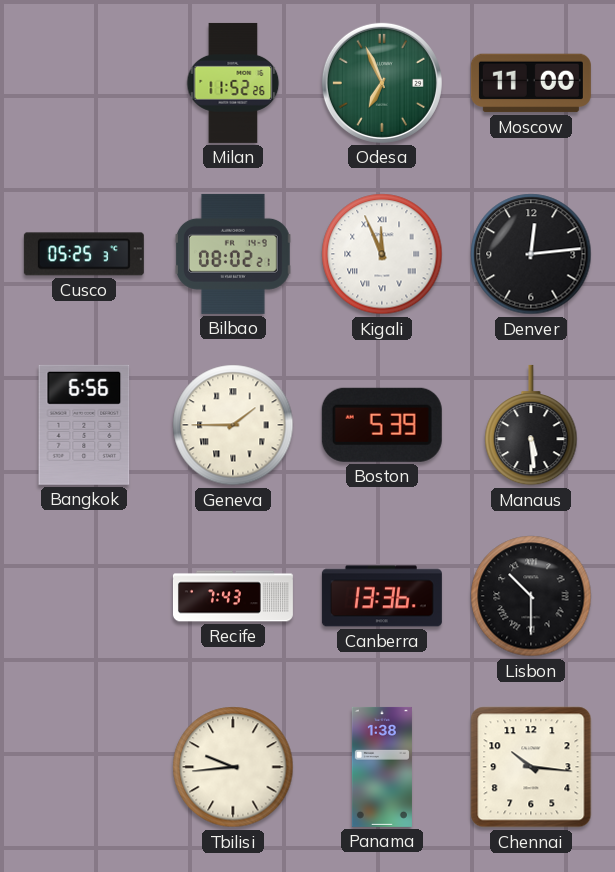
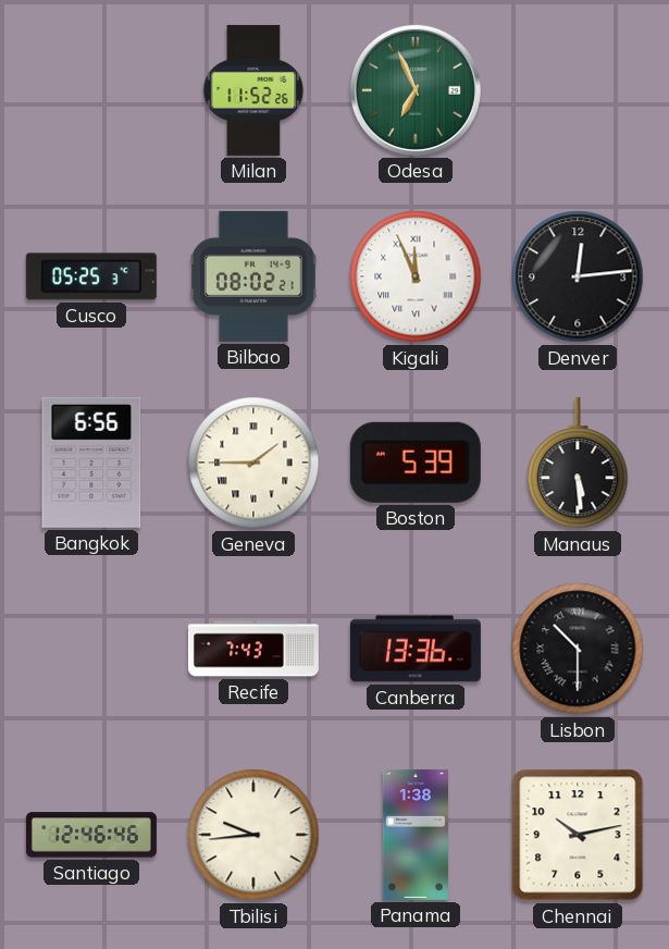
Moscow: 11:00 -> none (531, 83)
Santiago: none -> 12:46 (91, 835)
Chennai: 10:16 -> 10:13 (578, 835)
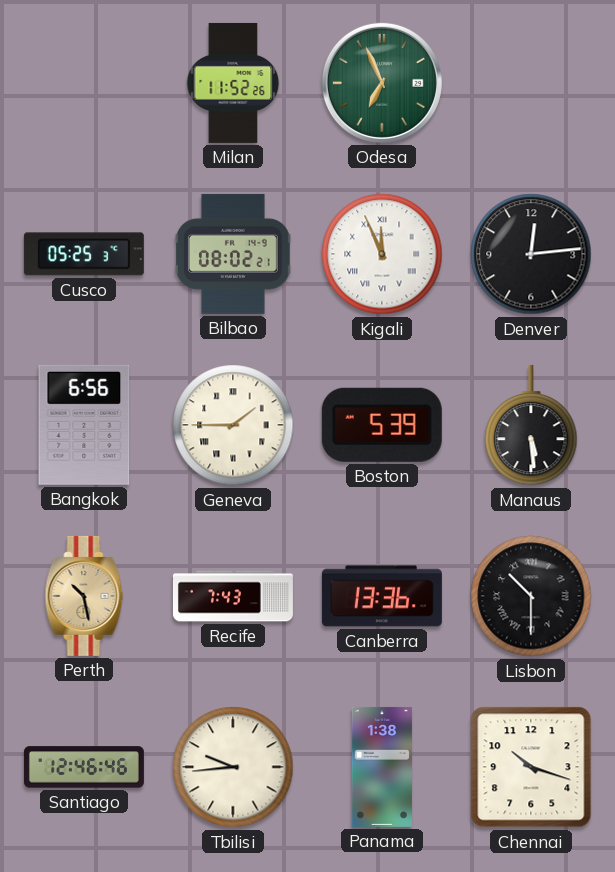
Perth: none -> 10:28 (84, 596)
Chennai: 10:13 -> 10:18 (531, 767)
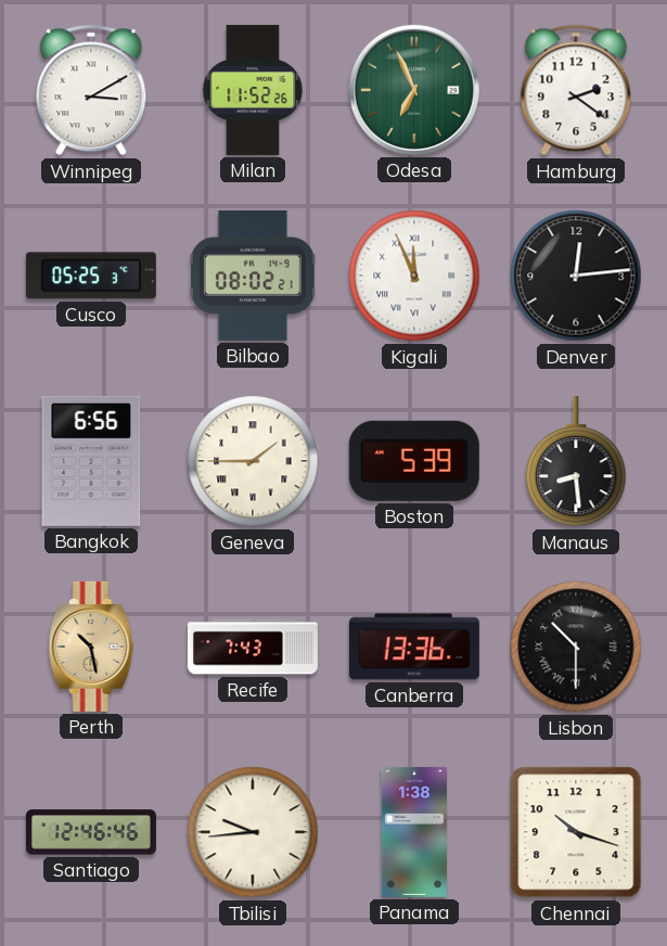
Winnipeg: none -> 3:10 (91, 90)
Hamburg: none -> 2:21 (576, 90)
Manaus: 5:29 -> 8:29 (576, 461)
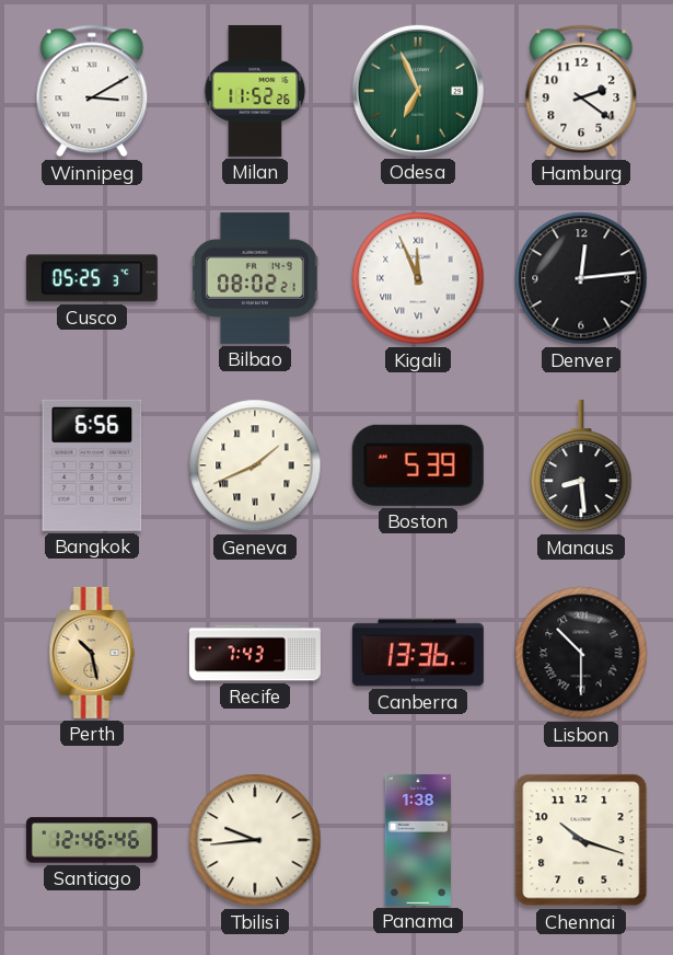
Geneva: 1:45 -> 1:41 (255, 465)
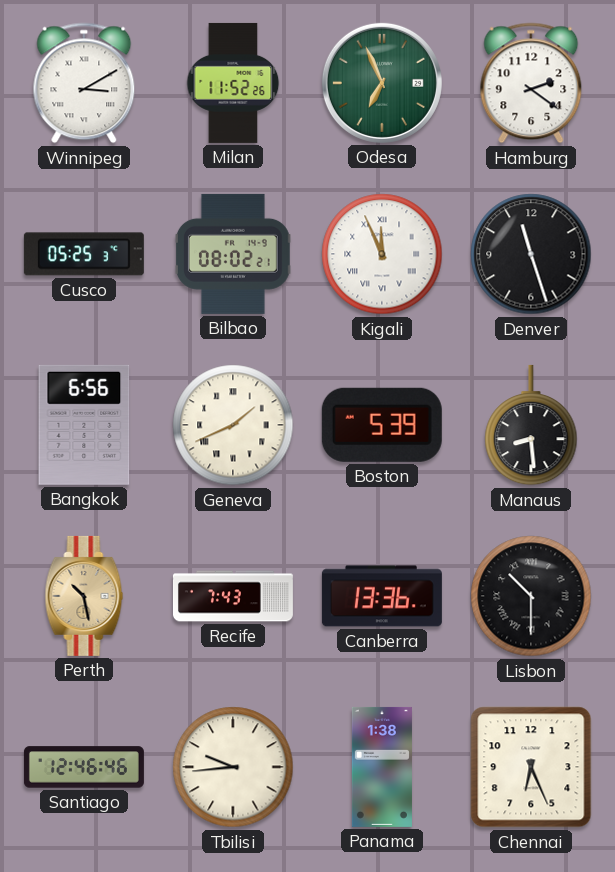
Denver: 12:14 -> 11:27 (531, 254)
Chennai: 10:18 -> 6:26 (531, 767)
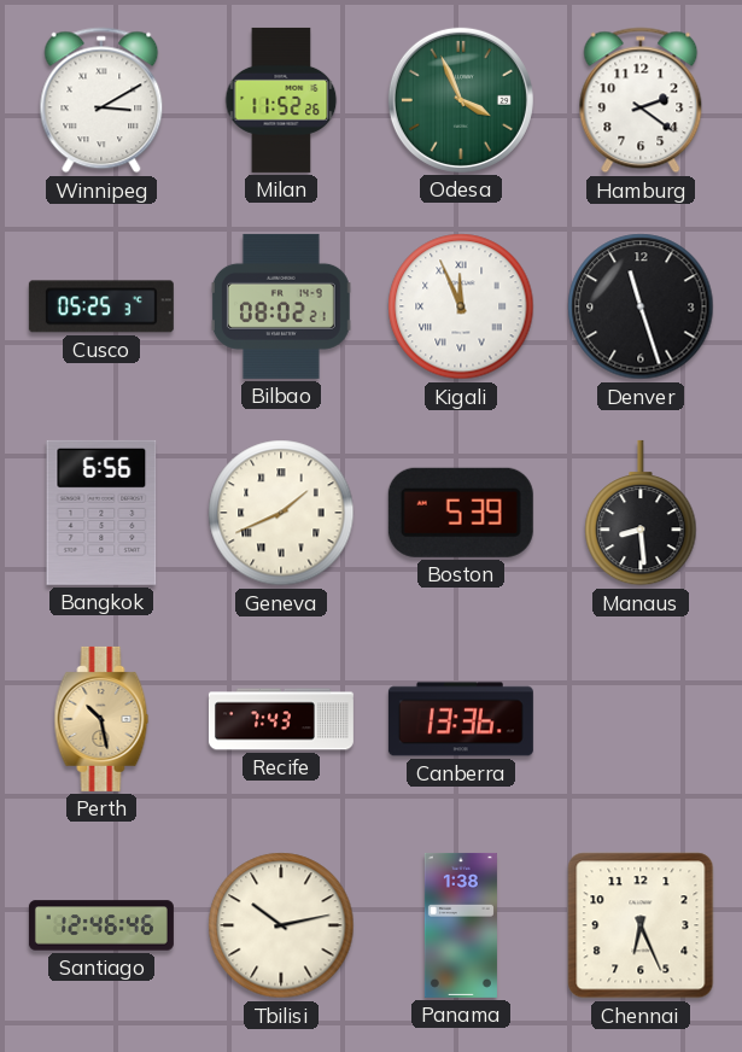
Odesa: 6:56 -> 3:56 (461, 100)
Lisbon: 10:30 -> none (531, 596)
Tbilisi: 9:44 -> 10:13 (281, 925)
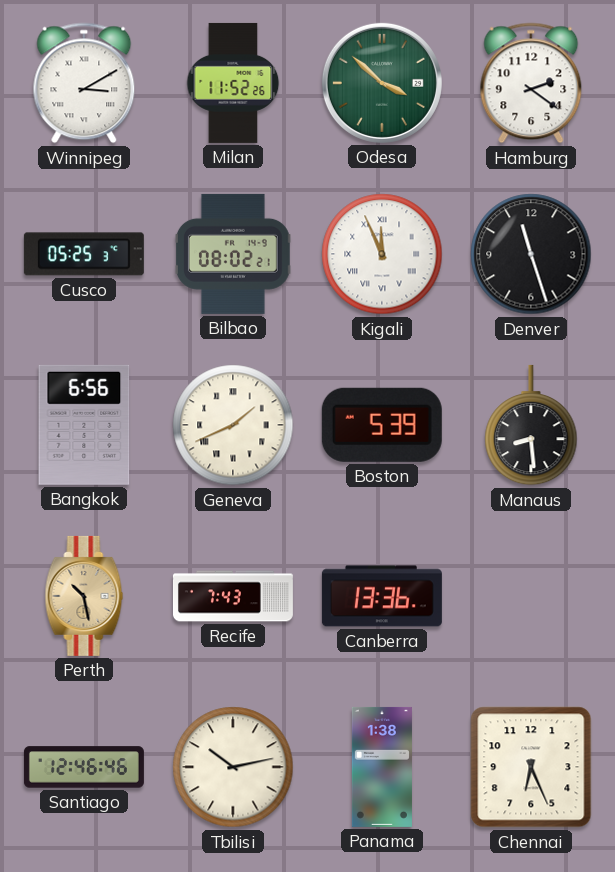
Odesa: 3:56 -> 3:52 (382, 83)
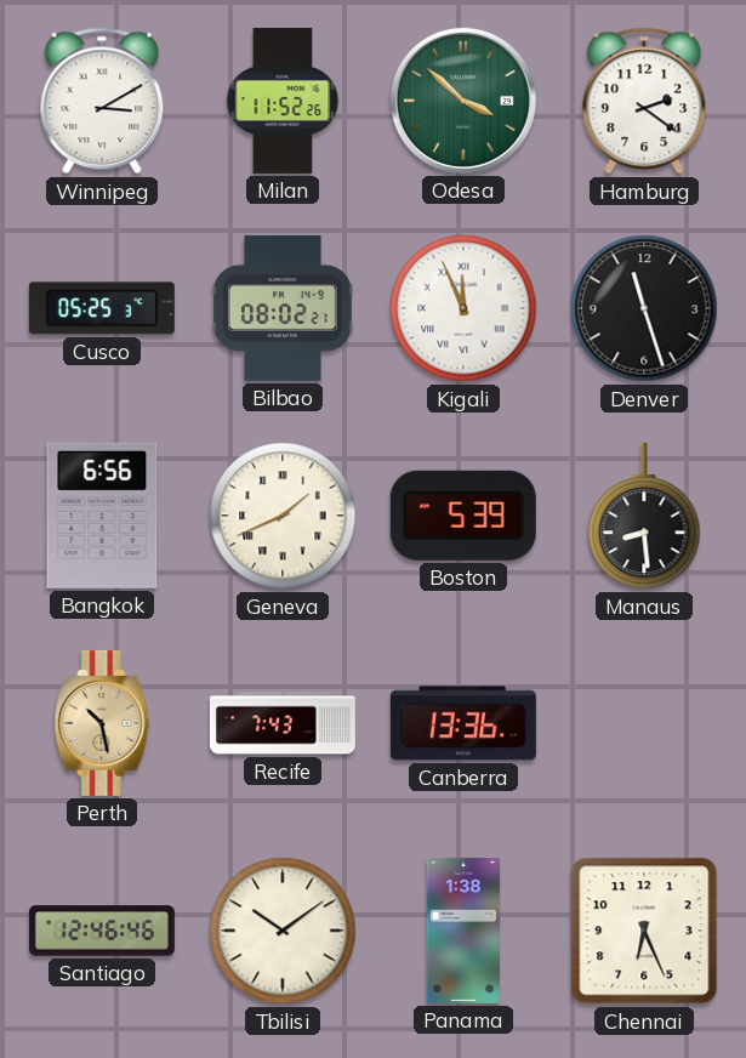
Tbilisi: 10:13 -> 10:09 (283, 931)
